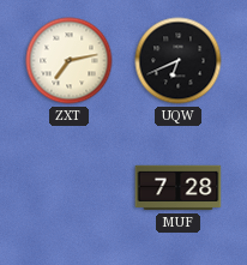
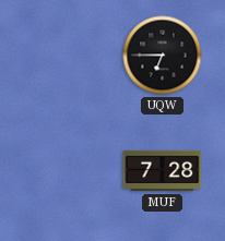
ZXT: 7:13 -> none (70, 61)
UQW: 6:41 -> 6:45 (163, 56)
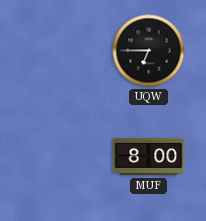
MUF: 7:28 -> 8:00 (149, 157)
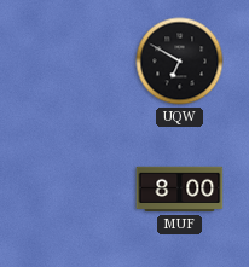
UQW: 6:45 -> 6:50 (180, 62)
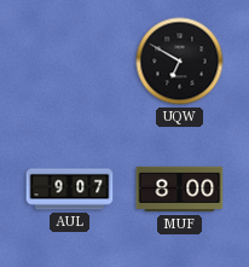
AUL: none -> 9:07 (70, 190)
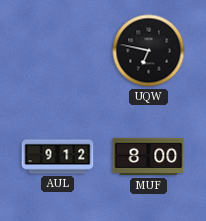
UQW: 6:50 -> 6:47 (149, 51)
AUL: 9:07 -> 9:12 (58, 157)
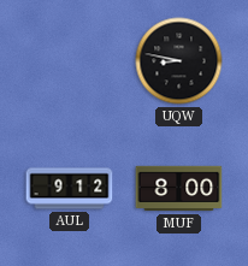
UQW: 6:47 -> 8:47 (179, 61)
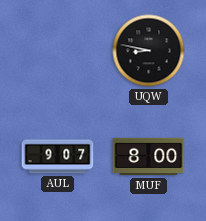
AUL: 9:12 -> 9:07 (58, 157)
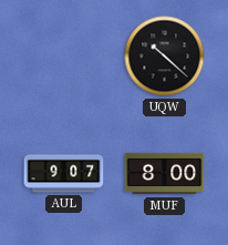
UQW: 8:47 -> 10:22 (165, 57)
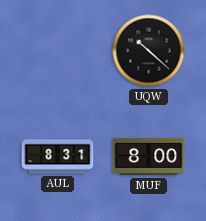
AUL: 9:07 -> 8:31 (58, 157)
